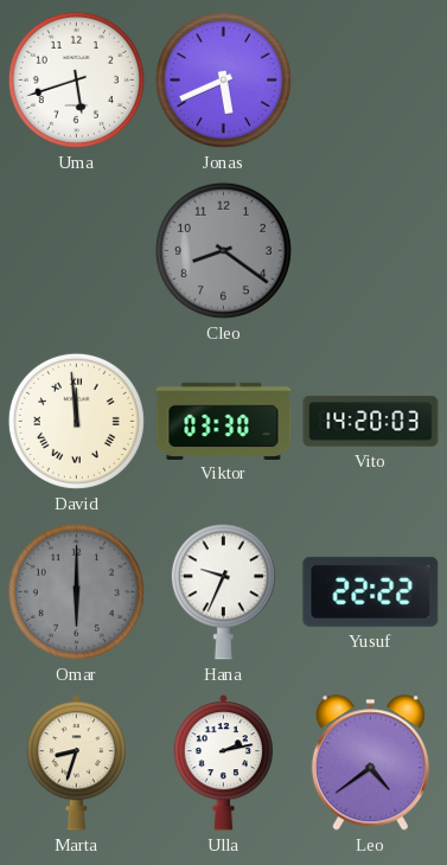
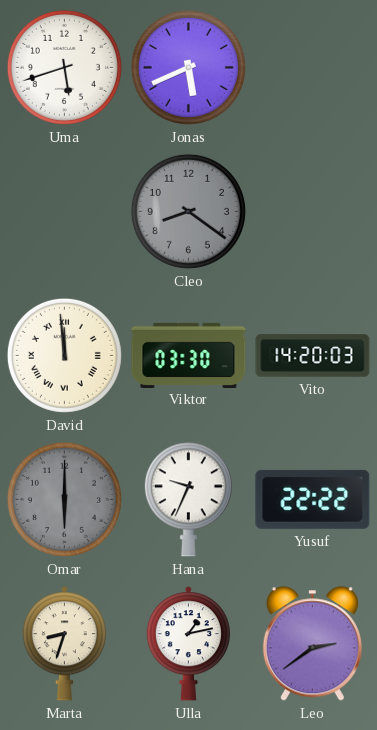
Ulla: 2:13 -> 1:13 (188, 644)
Leo: 4:39 -> 2:39 (312, 644)
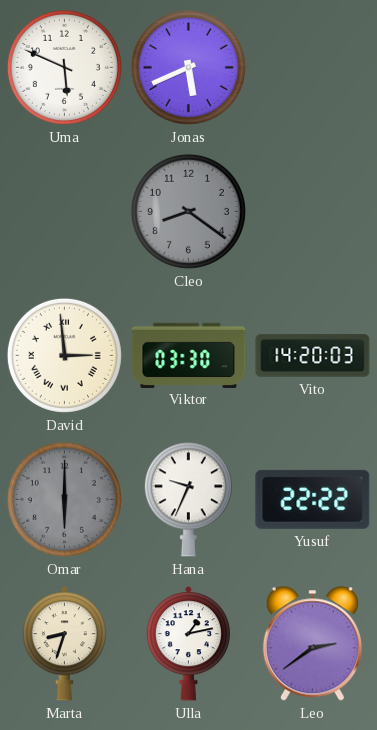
Uma: 5:42 -> 5:49 (64, 67)
David: 11:59 -> 2:59 (64, 355)
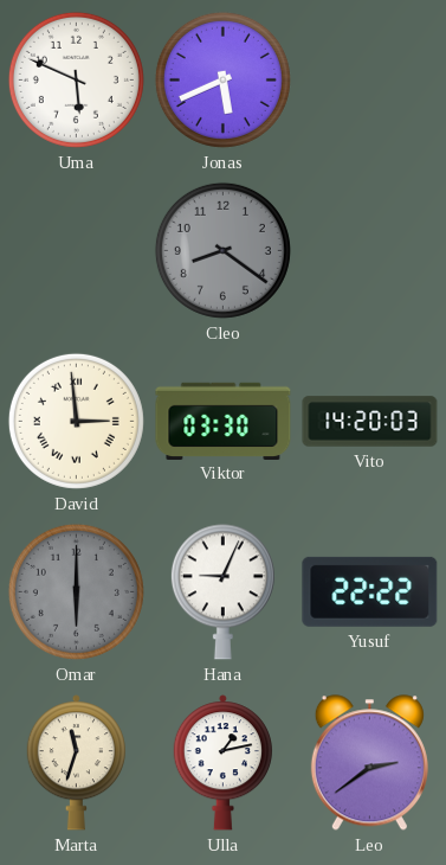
Hana: 9:34 -> 9:04 (222, 592)
Marta: 8:33 -> 11:33 (76, 763)
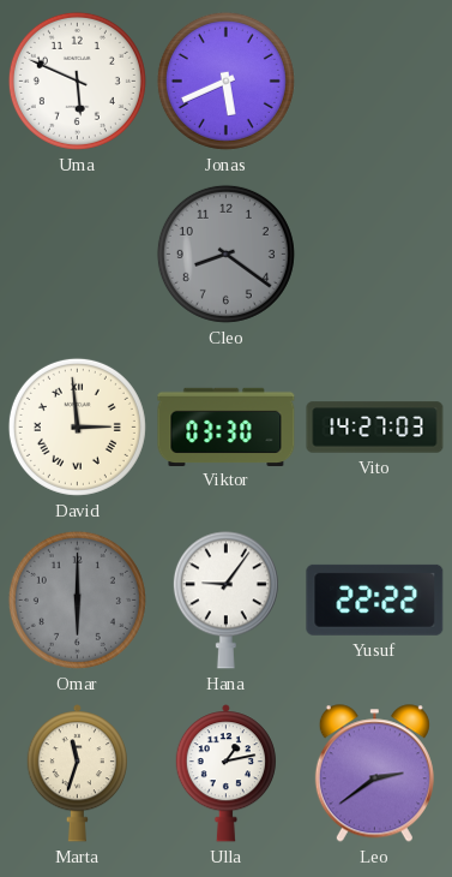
Vito: 14:20 -> 14:27 (375, 428)
Hana: 9:04 -> 9:06 (225, 601)
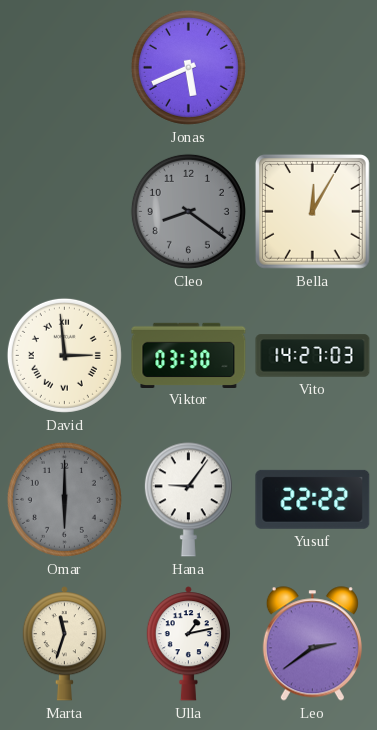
Uma: 5:49 -> none (77, 80)
Bella: none -> 12:05 (312, 211)
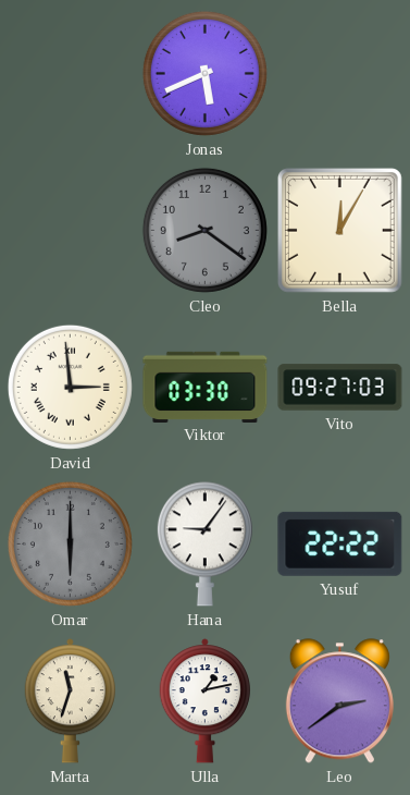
Vito: 14:27 -> 09:27 (340, 388)
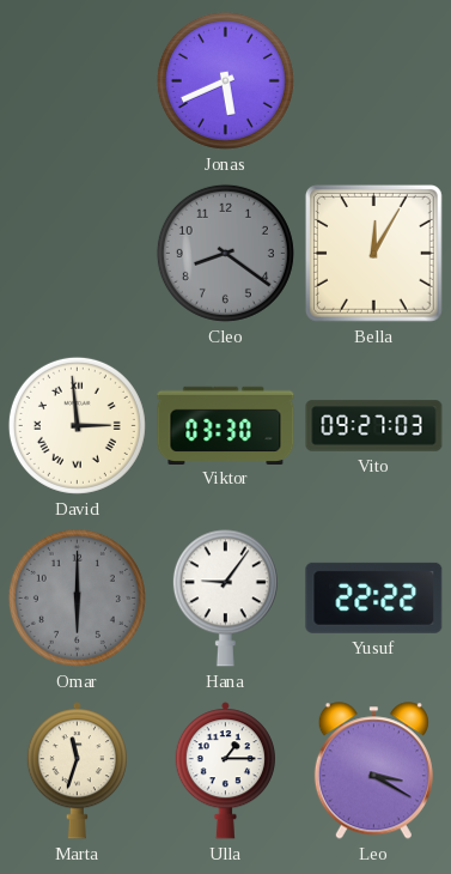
Ulla: 1:13 -> 1:15 (225, 771)
Leo: 2:39 -> 3:20 (373, 771)
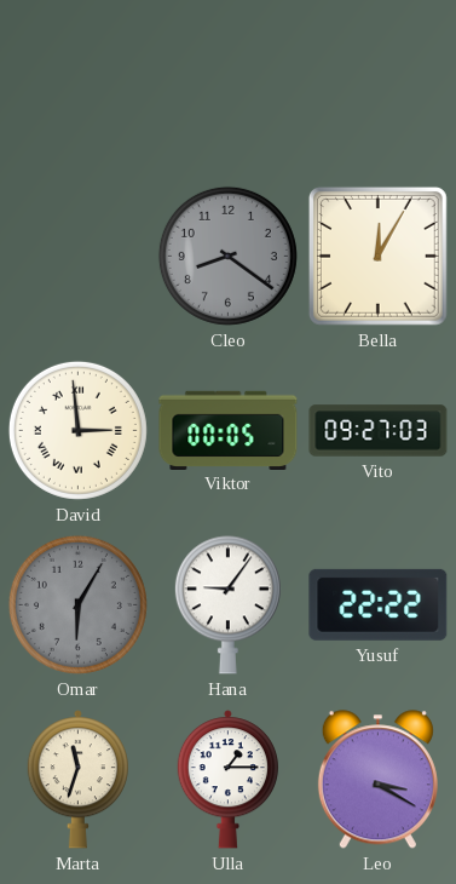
Jonas: 5:41 -> none (225, 80)
Viktor: 03:30 -> 00:05 (229, 430)
Omar: 6:00 -> 6:05 (77, 604)
